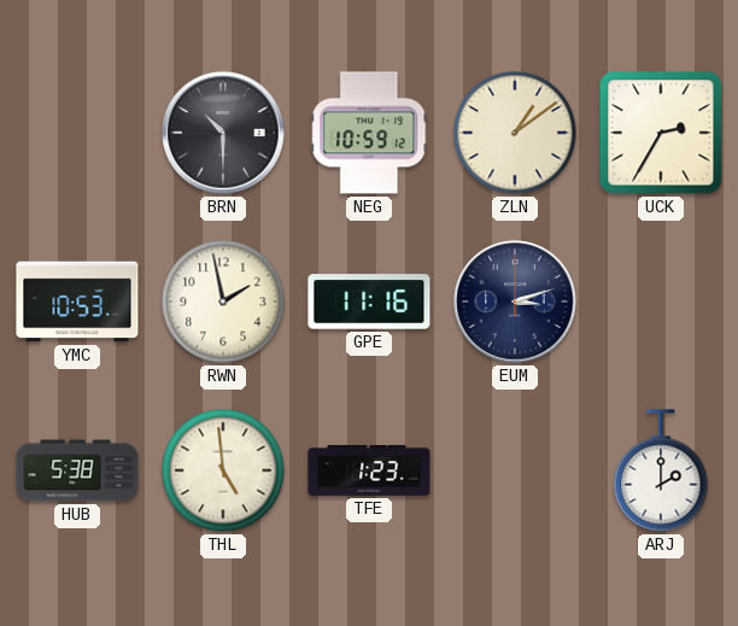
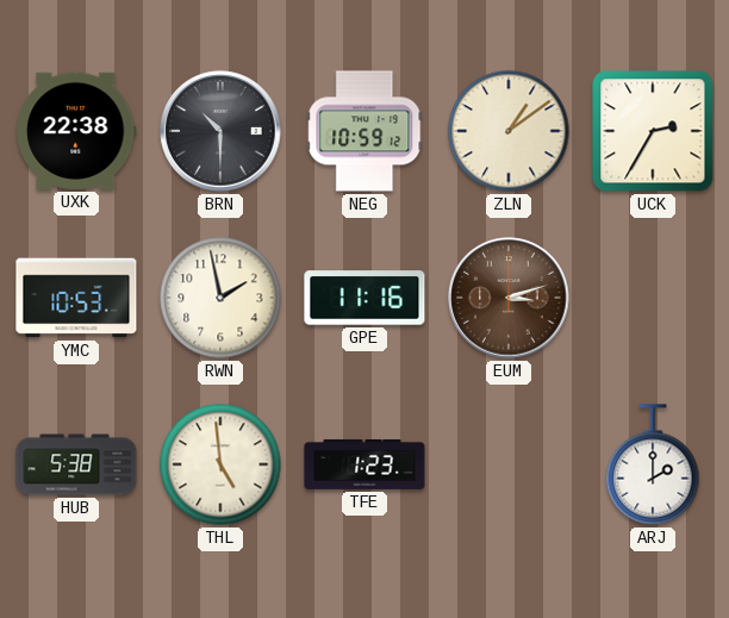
UXK: none -> 22:38 (76, 131)
EUM dial: navy -> brown (509, 298)
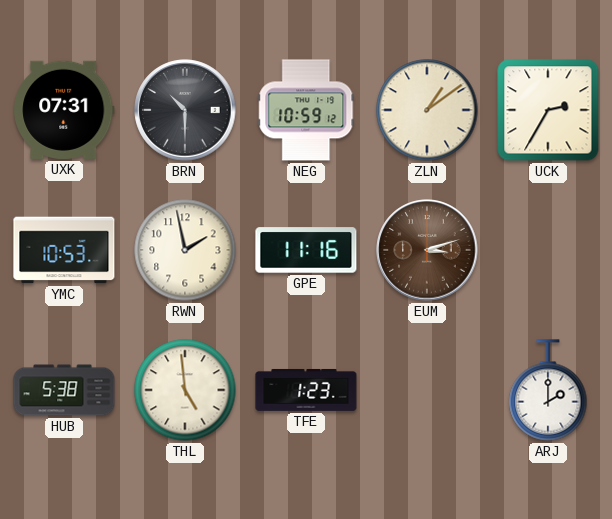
UXK: 22:38 -> 07:31 (64, 110)
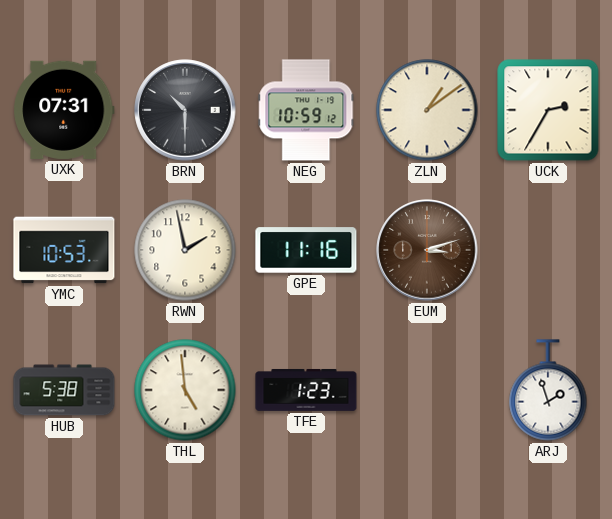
ARJ: 2:00 -> 1:57 (548, 390)
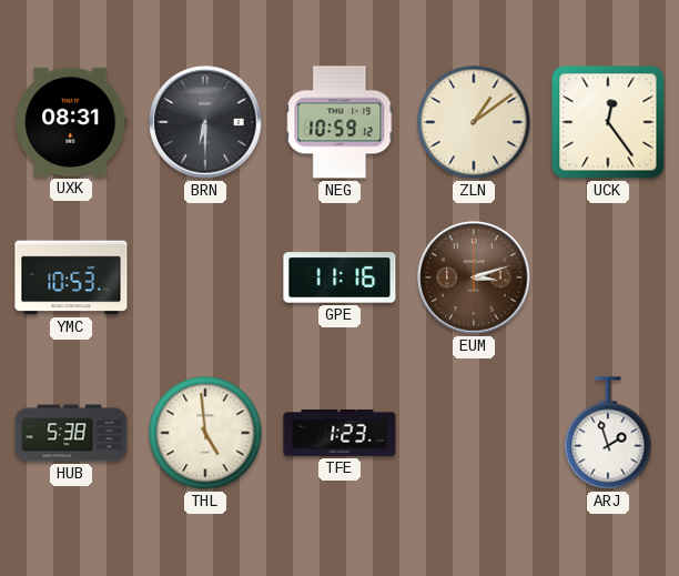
UXK: 07:31 -> 08:31 (71, 122)
BRN: 10:30 -> 6:30 (205, 122)
UCK: 2:35 -> 12:24 (608, 122)
RWN: 1:58 -> none (185, 250)
